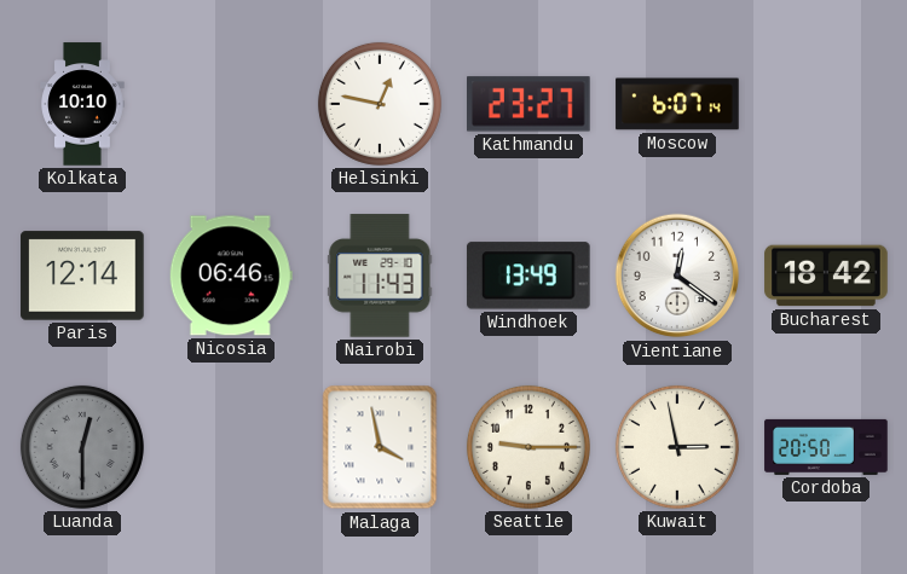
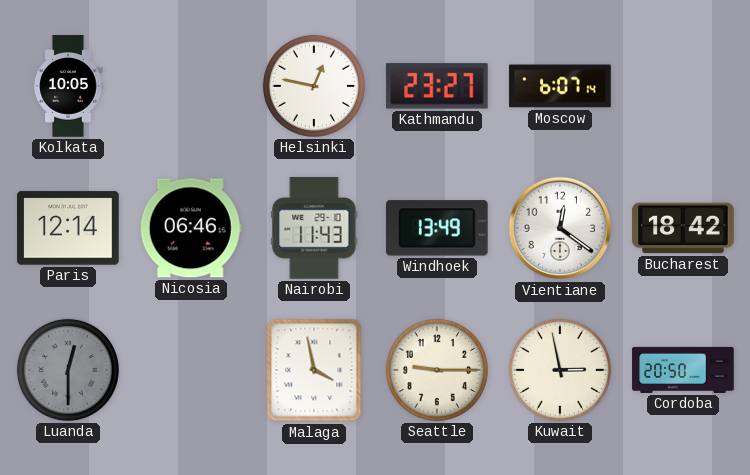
Kolkata: 10:10 -> 10:05 (68, 86)
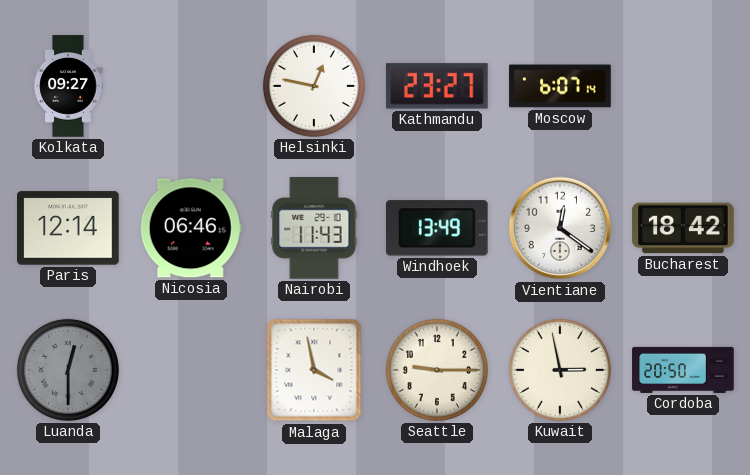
Kolkata: 10:05 -> 09:27 (68, 86)
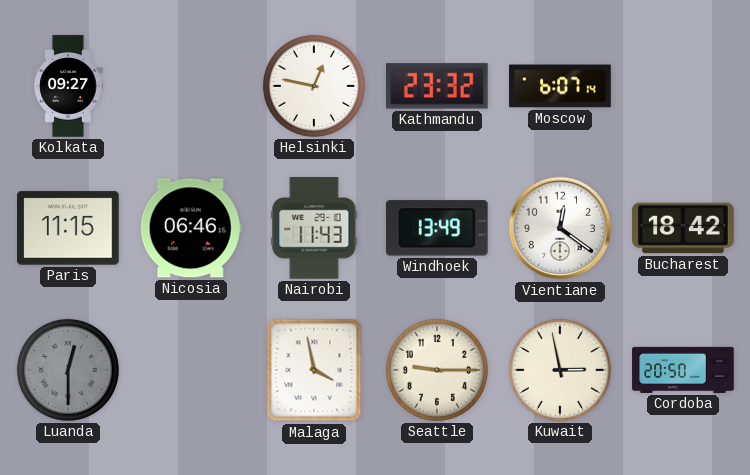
Kathmandu: 23:27 -> 23:32 (438, 86)
Paris: 12:14 -> 11:15 (68, 228)
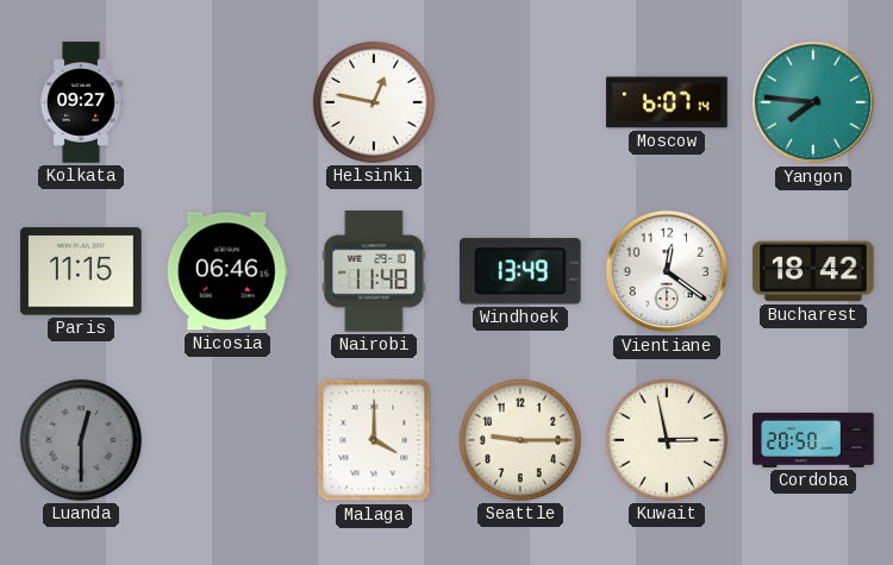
Kathmandu: 23:32 -> none (438, 86)
Yangon: none -> 7:46 (813, 102)
Nairobi: 11:43 -> 11:48 (374, 271)
Malaga: 3:58 -> 4:00 (374, 440)
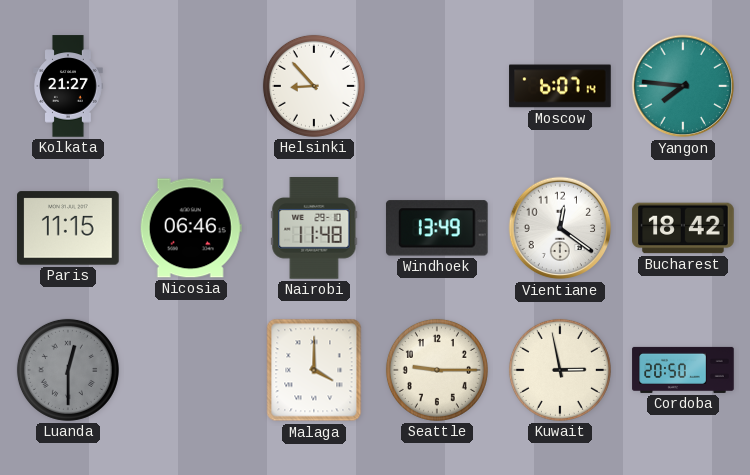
Kolkata: 09:27 -> 21:27 (68, 86)
Helsinki: 12:47 -> 8:53 (314, 86)
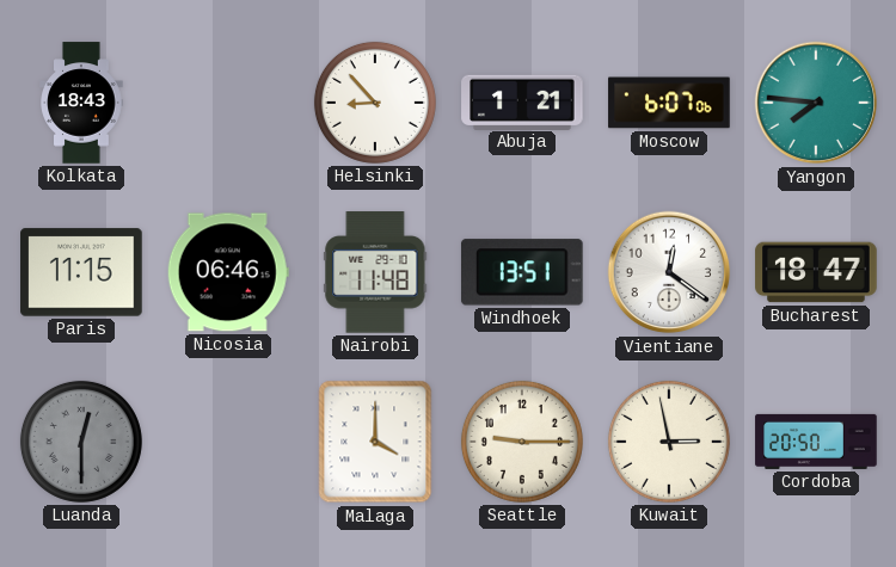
Kolkata: 21:27 -> 18:43 (81, 103)
Abuja: none -> 1:21 (522, 101)
Moscow: 6:07:14 -> 6:07:06 (669, 103)
Windhoek: 13:49 -> 13:51 (522, 272)
Bucharest: 18:42 -> 18:47 (816, 272)
